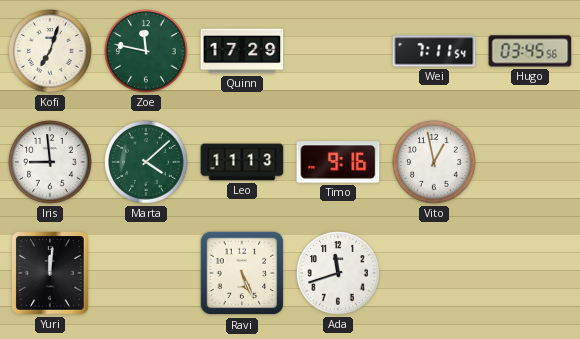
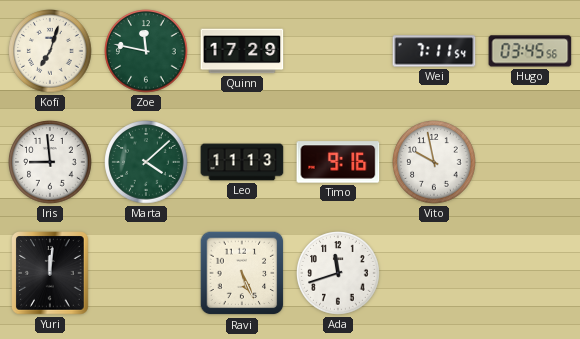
Vito: 12:58 -> 9:58 (434, 162)
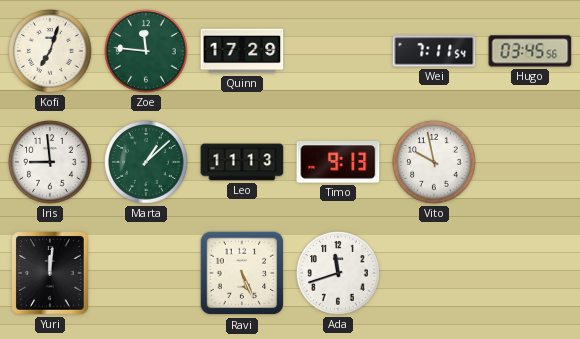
Zoe: 11:47 -> 11:46 (146, 51)
Marta: 4:08 -> 1:08 (146, 162)
Timo: 9:16 -> 9:13 (338, 162)
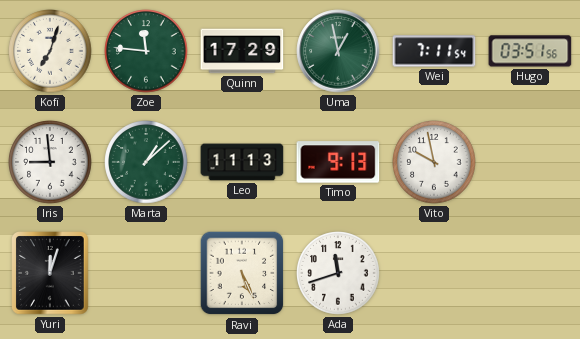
Uma: none -> 12:58 (338, 51)
Hugo: 03:45 -> 03:51 (530, 51)
Yuri: 12:01 -> 12:03 (50, 273)
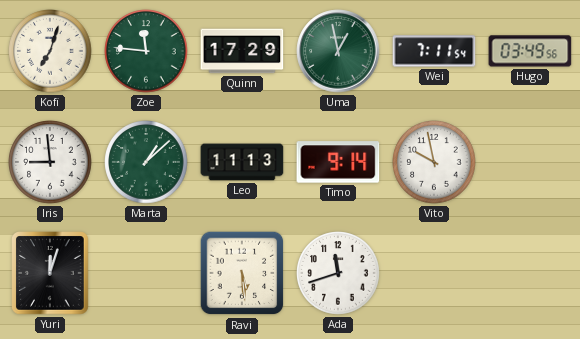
Hugo: 03:51 -> 03:49 (530, 51)
Timo: 9:13 -> 9:14 (338, 162)
Ravi: 5:26 -> 5:29 (242, 273)
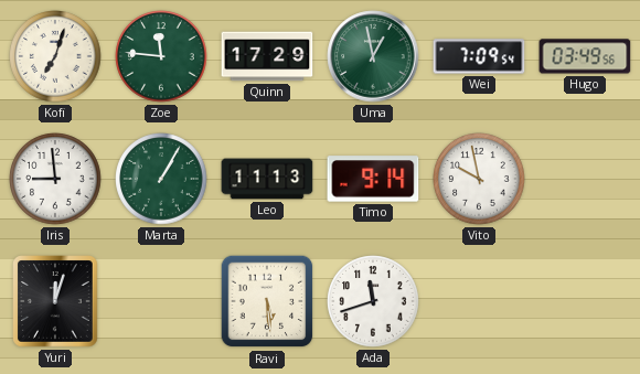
Wei: 7:11 -> 7:09 (479, 56)
Marta: 1:08 -> 1:05 (161, 179)
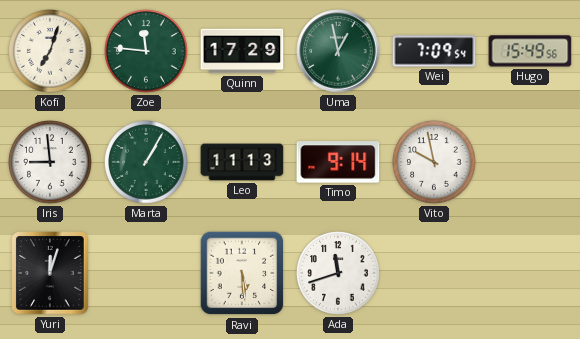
Hugo: 03:49 -> 15:49 (530, 51)
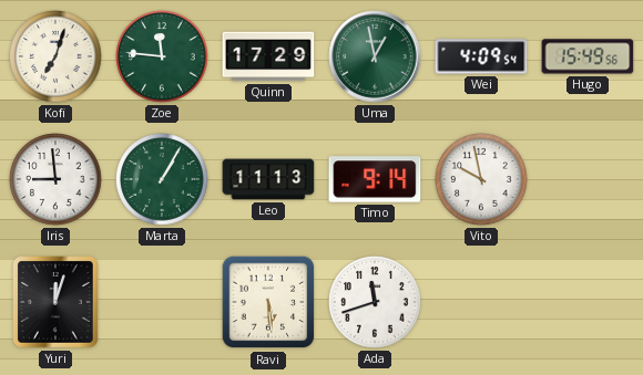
Wei: 7:09 -> 4:09 (481, 56)
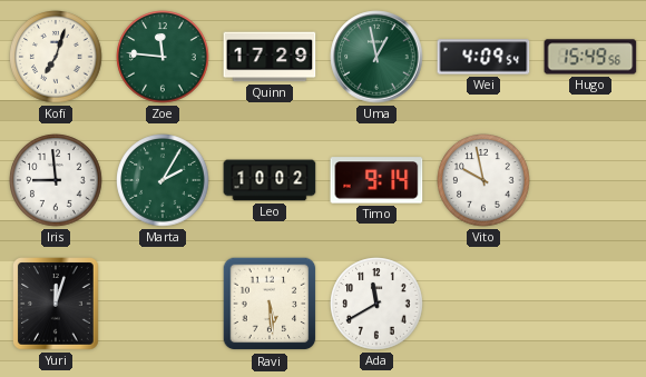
Marta: 1:05 -> 2:05 (163, 180)
Leo: 11:13 -> 10:02 (270, 180)
Ada: 11:42 -> 11:40 (376, 304)
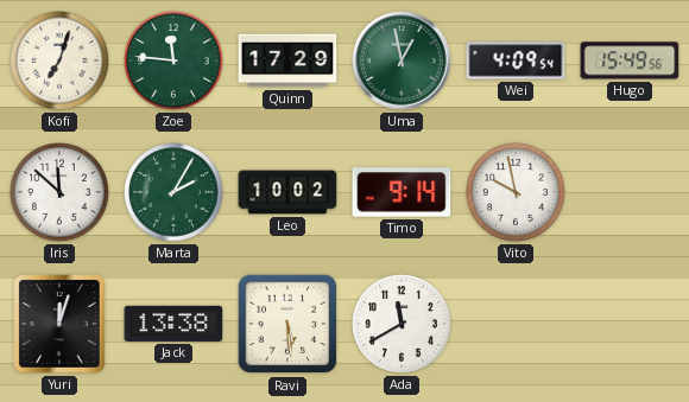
Iris: 8:59 -> 11:52 (59, 192)
Jack: none -> 13:38 (173, 324)
